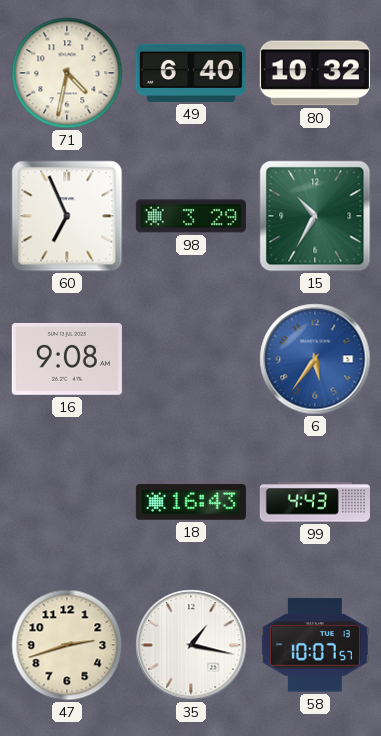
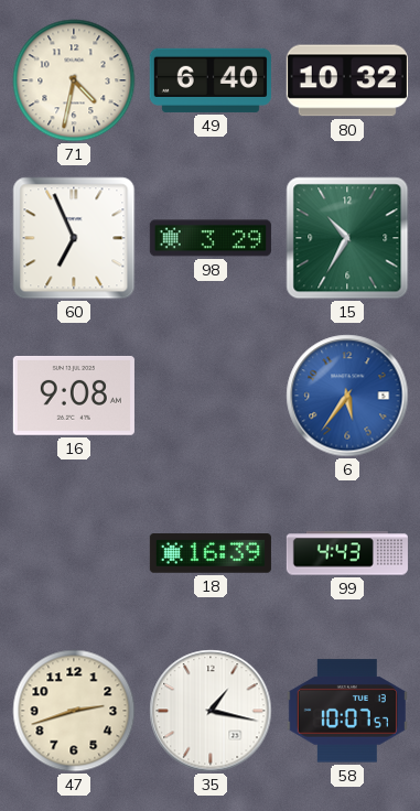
18: 16:43 -> 16:39 (211, 553)
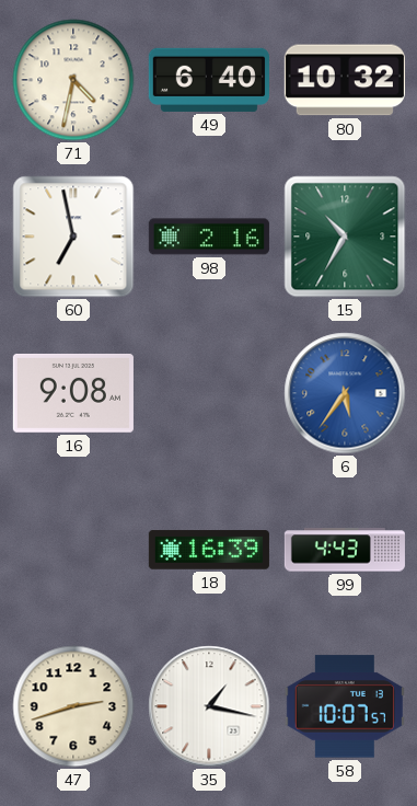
60: 6:56 -> 6:58 (73, 237)
98: 3:29 -> 2:16 (209, 237)
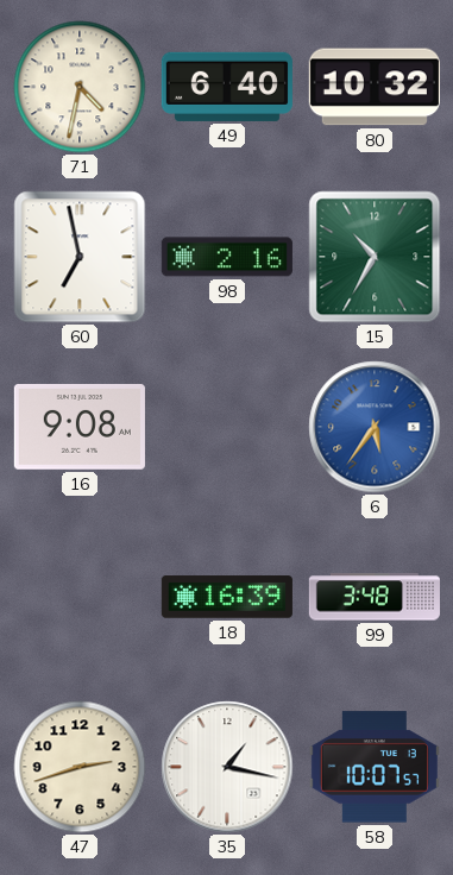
99: 4:43 -> 3:48 (375, 597)
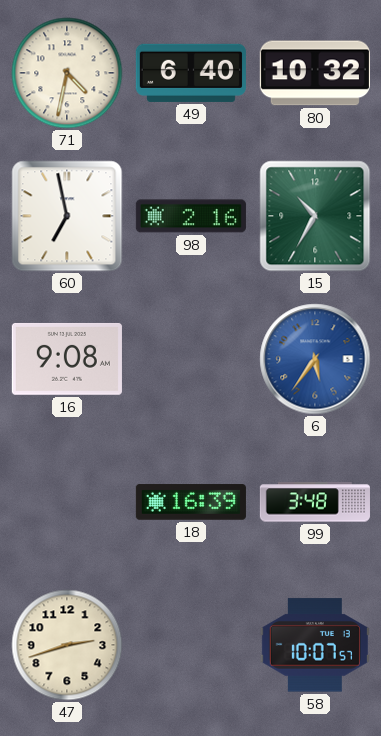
35: 1:17 -> none (227, 767)
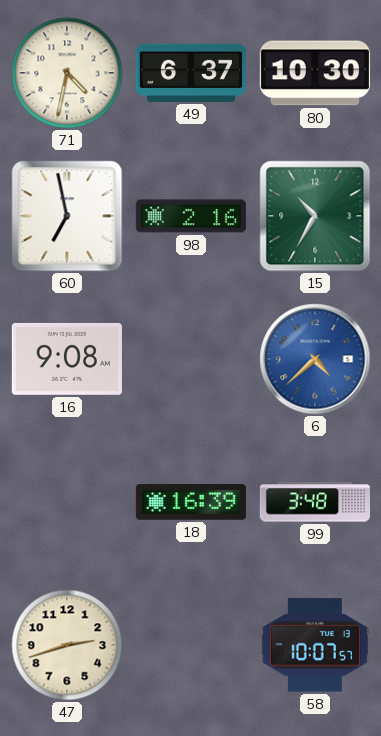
49: 6:40 -> 6:37 (191, 73)
80: 10:32 -> 10:30 (315, 73)
6: 5:36 -> 4:38 (315, 359)
